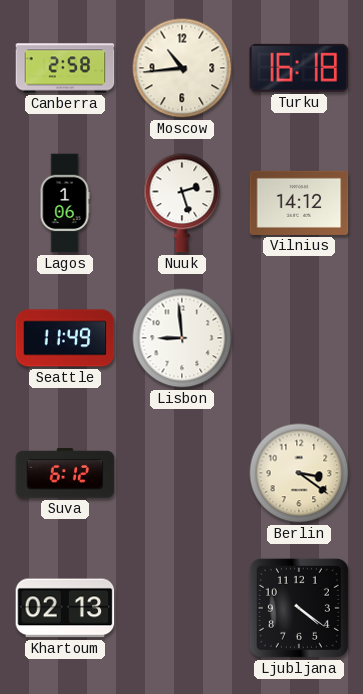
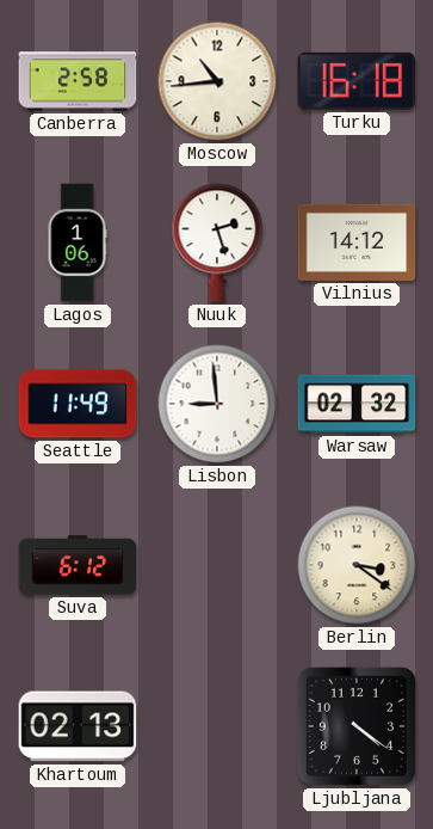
Warsaw: none -> 02:32 (357, 404)
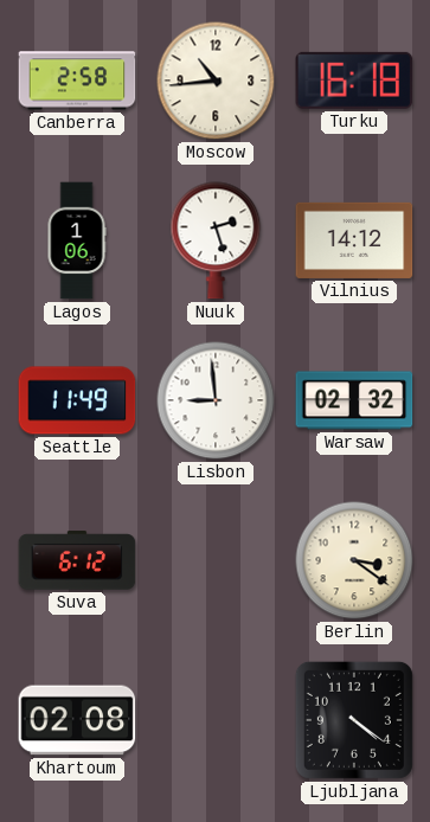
Khartoum: 02:13 -> 02:08 (77, 720)
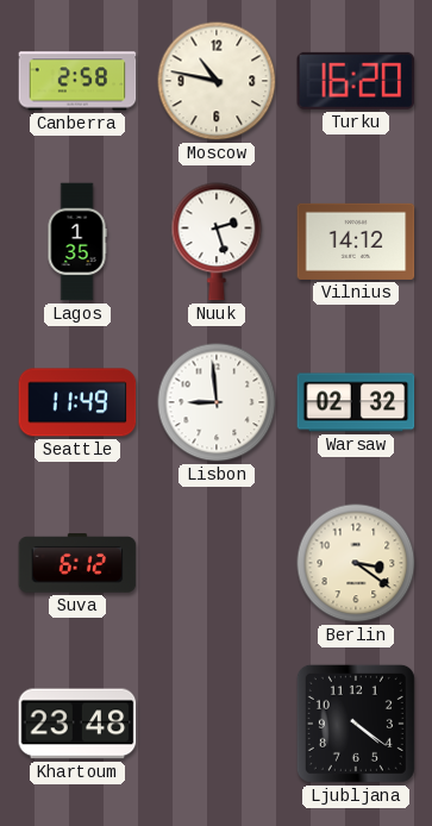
Moscow: 10:44 -> 10:47 (217, 81)
Turku: 16:18 -> 16:20 (356, 81)
Lagos: 1:06 -> 1:35 (77, 242)
Khartoum: 02:08 -> 23:48 (77, 724)
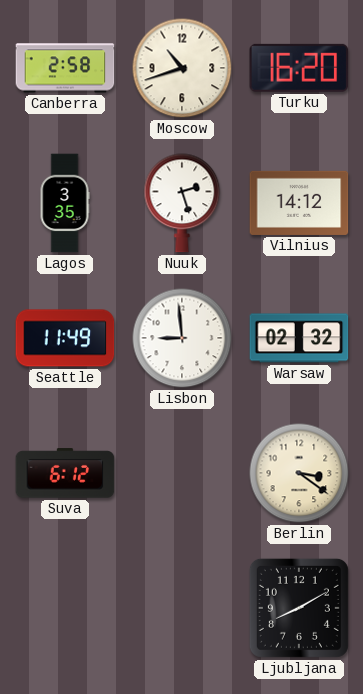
Moscow: 10:47 -> 10:42 (182, 68)
Lagos: 1:35 -> 3:35 (65, 203)
Khartoum: 23:48 -> none (77, 724)
Ljubljana: 4:21 -> 8:10 (299, 608)
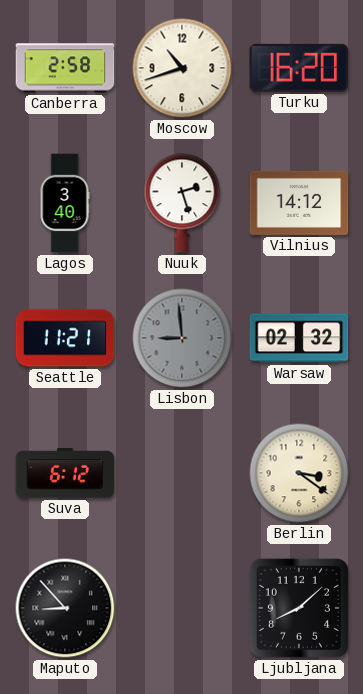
Lagos: 3:35 -> 3:40 (65, 203)
Seattle: 11:49 -> 11:21 (65, 338)
Lisbon dial: white -> grey (182, 338)
Maputo: none -> 8:53 (65, 608)
Ljubljana: 8:10 -> 8:08 (299, 608)
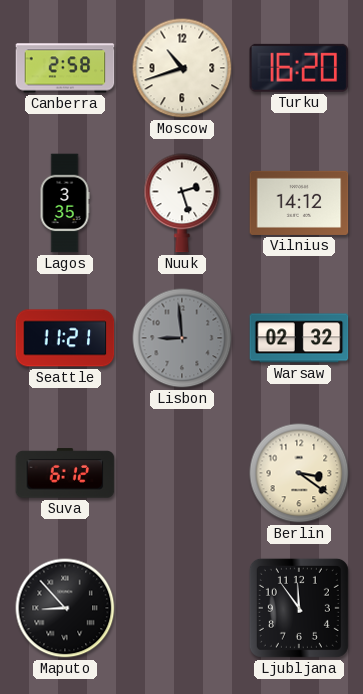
Lagos: 3:40 -> 3:35 (65, 203)
Ljubljana: 8:08 -> 11:54 (299, 608)
